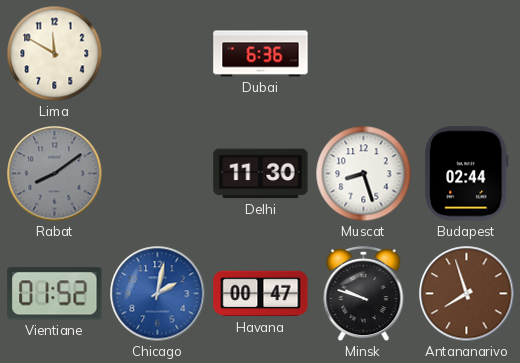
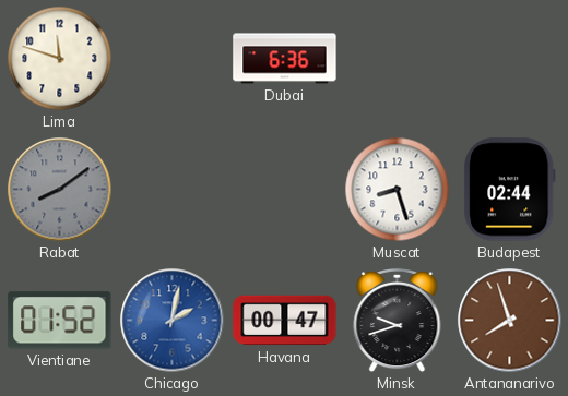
Lima: 11:50 -> 11:48 (60, 59)
Delhi: 11:30 -> none (261, 174)
Minsk: 9:48 -> 9:42 (398, 321)
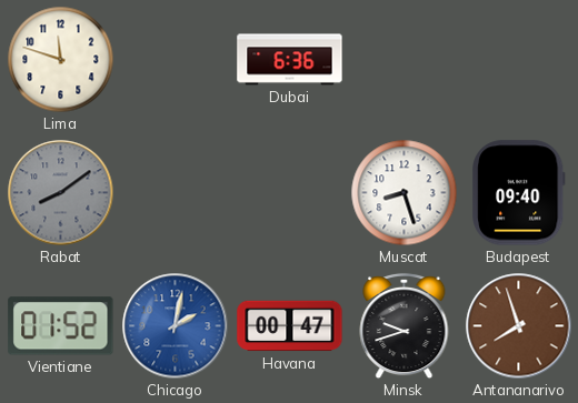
Budapest: 02:44 -> 09:40 (519, 193)
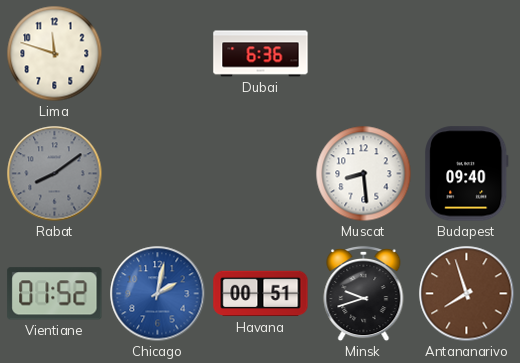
Muscat: 8:27 -> 8:29 (364, 174)
Havana: 00:47 -> 00:51 (261, 294)
